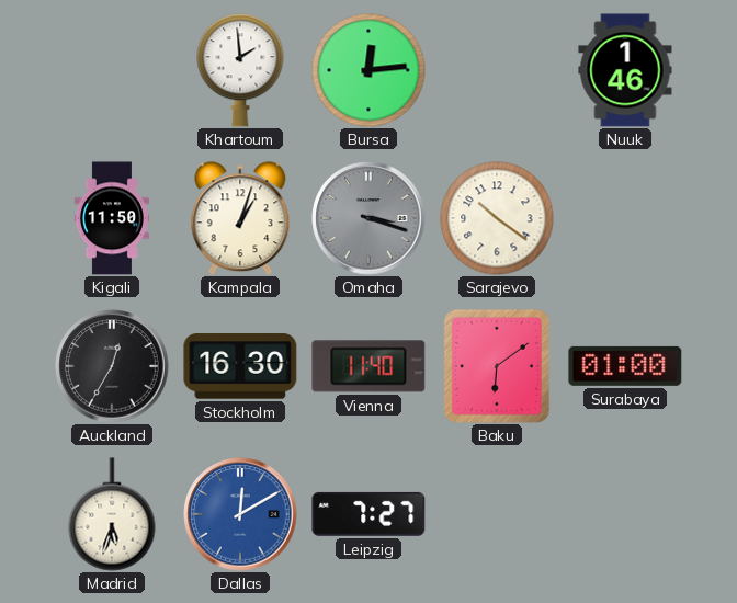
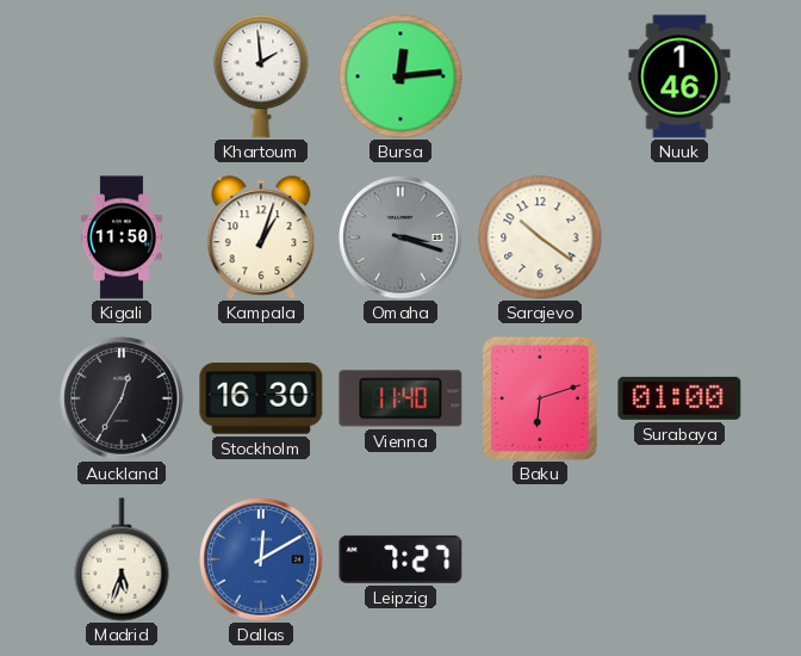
Baku: 6:09 -> 6:12 (540, 398)
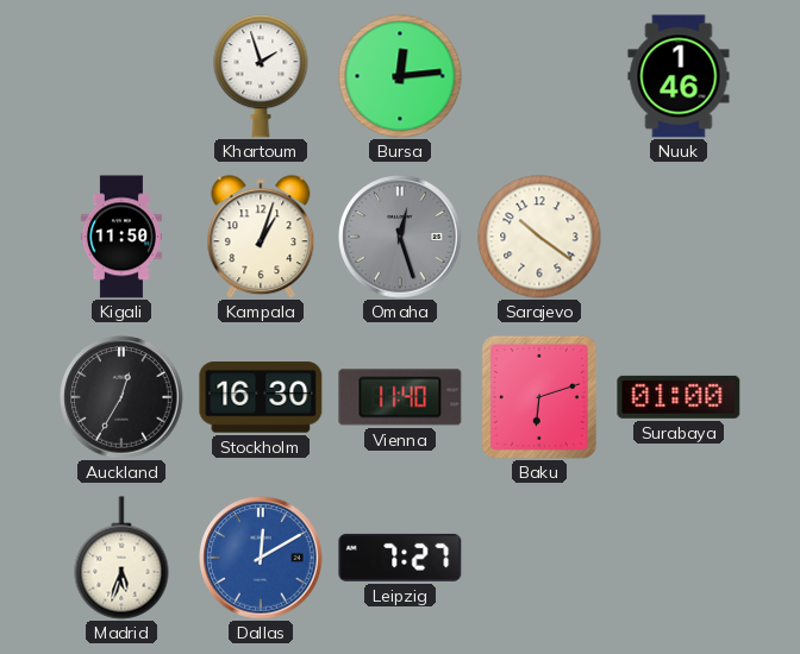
Khartoum: 1:59 -> 1:57 (261, 76)
Omaha: 3:18 -> 12:27 (400, 237)
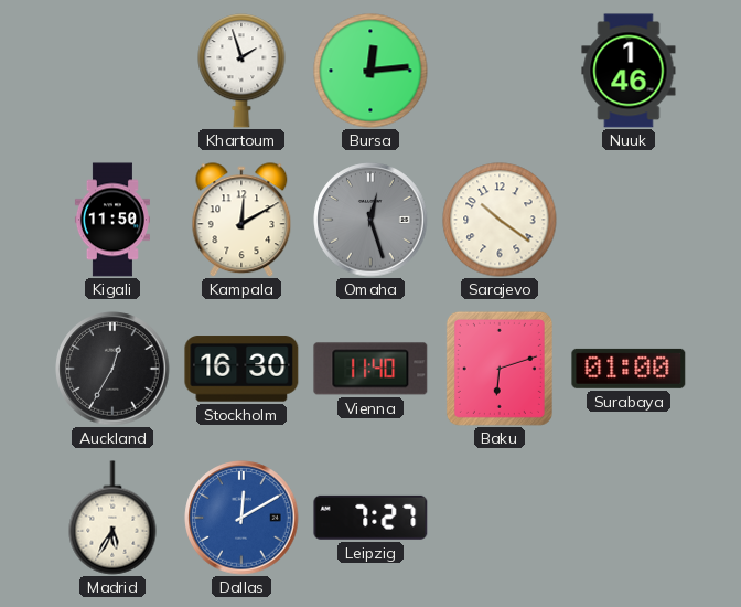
Kampala: 1:03 -> 12:10 (241, 220)
Madrid: 5:33 -> 5:35 (112, 518)
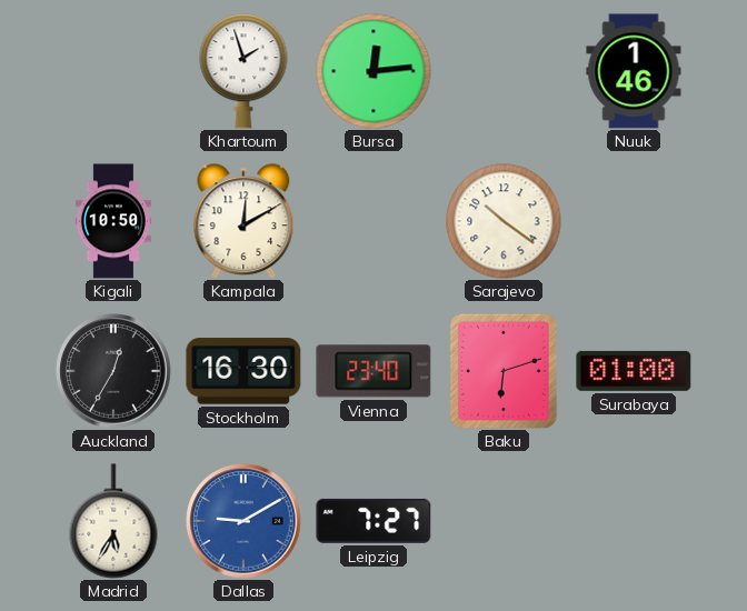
Kigali: 11:50 -> 10:50 (113, 221)
Omaha: 12:27 -> none (370, 220)
Vienna: 11:40 -> 23:40 (373, 371)
Dallas: 12:10 -> 9:10 (243, 521)
